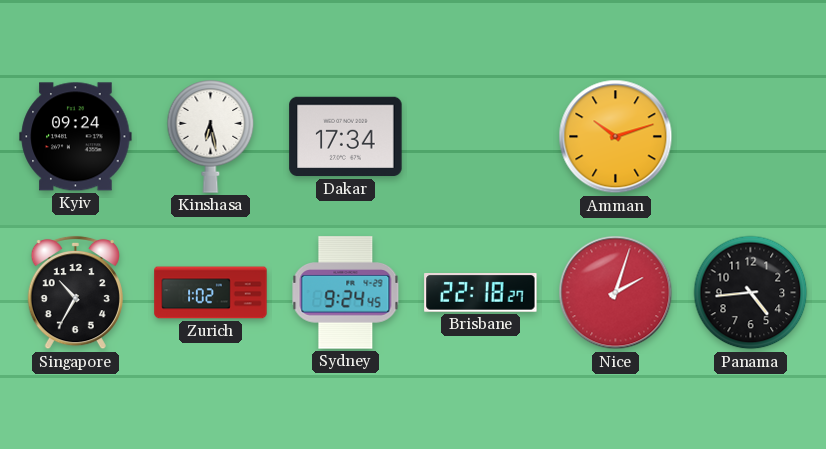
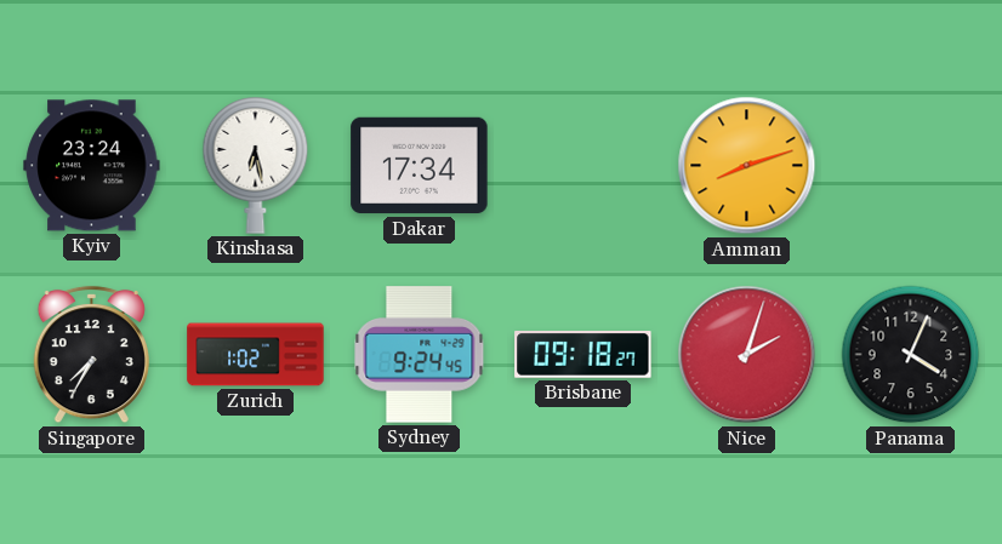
Kyiv: 09:24 -> 23:24 (92, 166)
Amman: 10:12 -> 8:12 (747, 166)
Singapore: 10:35 -> 7:35 (91, 355)
Brisbane: 22:18 -> 09:18 (583, 355)
Panama: 4:44 -> 4:04 (911, 355)
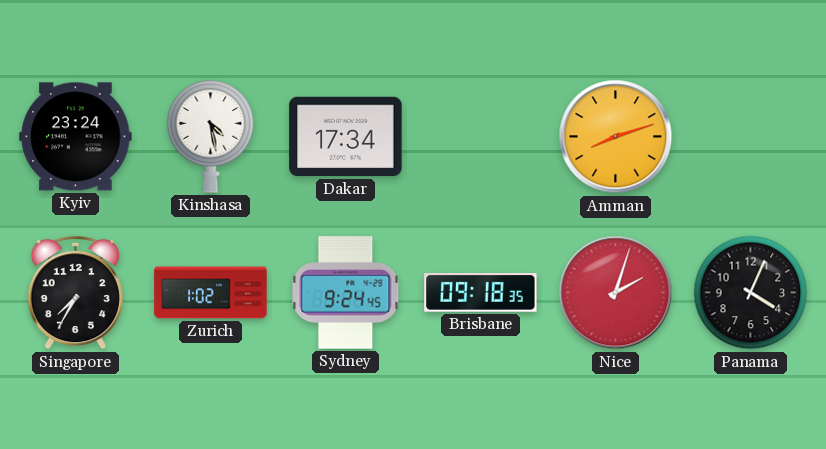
Kinshasa: 6:28 -> 4:28 (211, 137)
Brisbane: 09:18:27 -> 09:18:35 (481, 293)
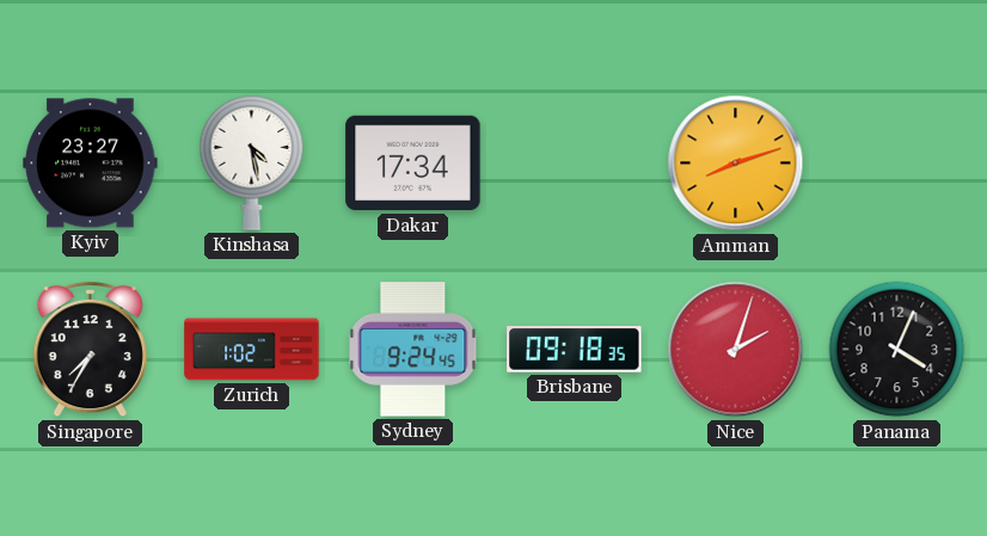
Kyiv: 23:24 -> 23:27 (91, 164)
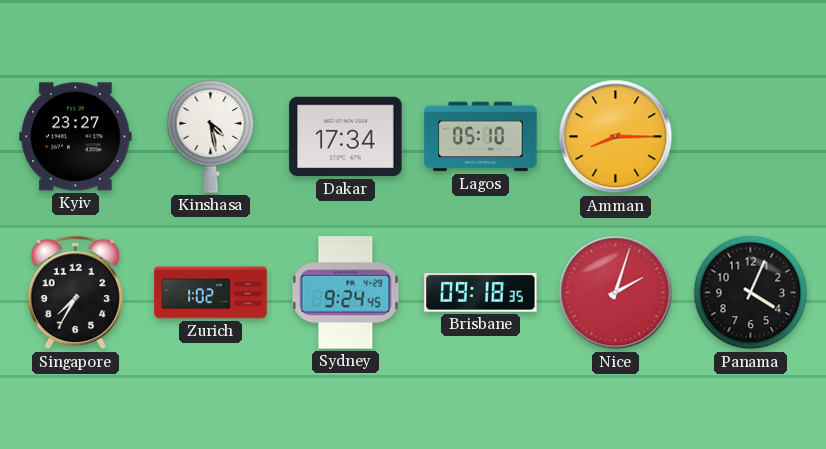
Lagos: none -> 05:10 (481, 137)
Amman: 8:12 -> 8:15 (616, 137)
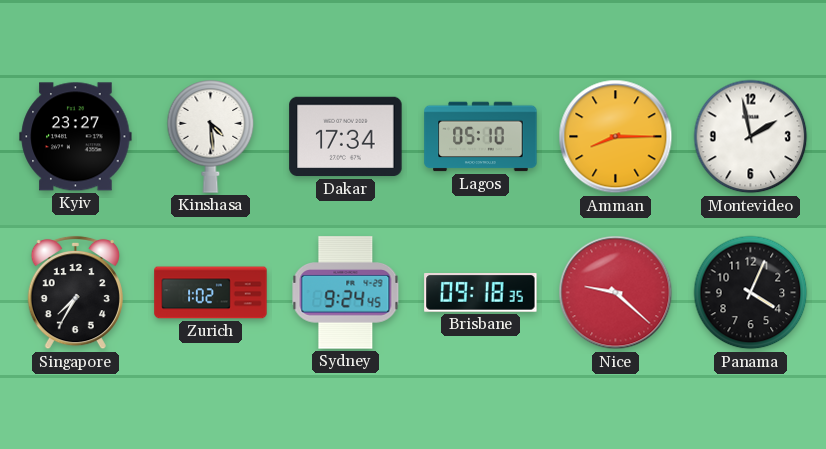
Kinshasa: 4:28 -> 4:29 (211, 137)
Montevideo: none -> 1:58 (751, 137)
Nice: 2:03 -> 9:22 (616, 293)
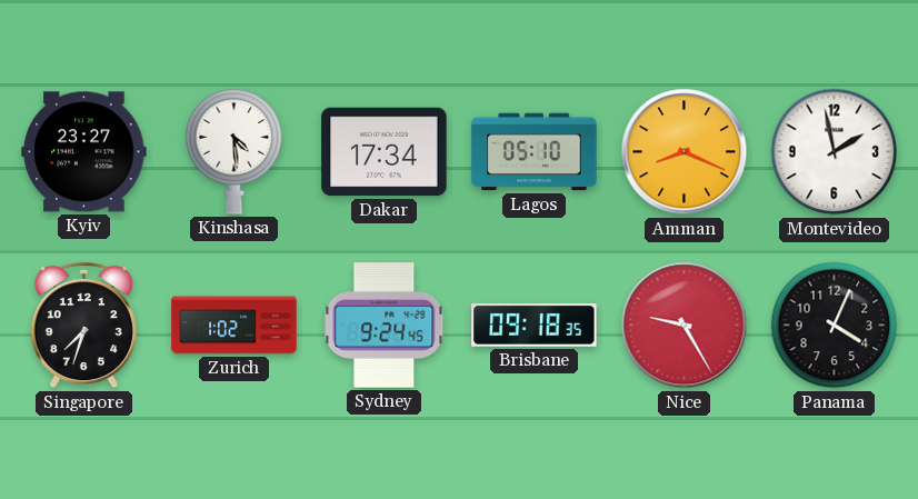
Amman: 8:15 -> 8:19 (685, 152)
Singapore: 7:35 -> 7:33 (83, 326)
Nice: 9:22 -> 9:25 (685, 326)
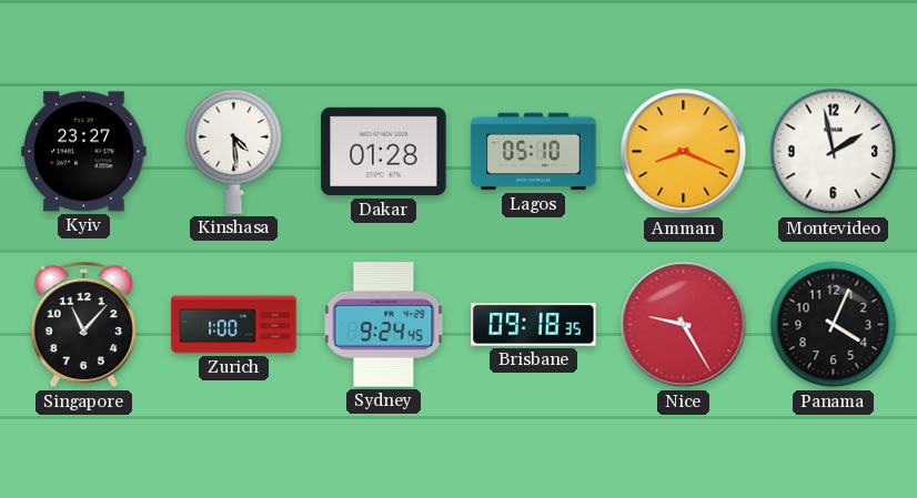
Dakar: 17:34 -> 01:28 (384, 152)
Singapore: 7:33 -> 11:07 (83, 325)
Zurich: 1:02 -> 1:00 (234, 325)
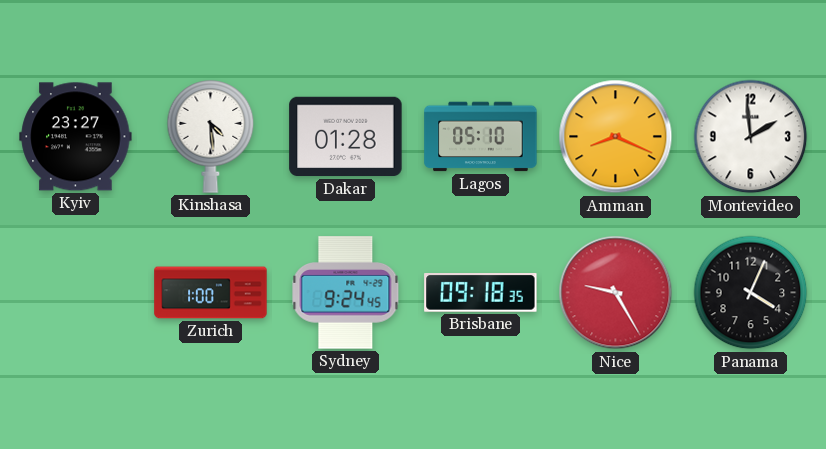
Montevideo: 1:58 -> 1:59 (751, 137)
Singapore: 11:07 -> none (83, 325)
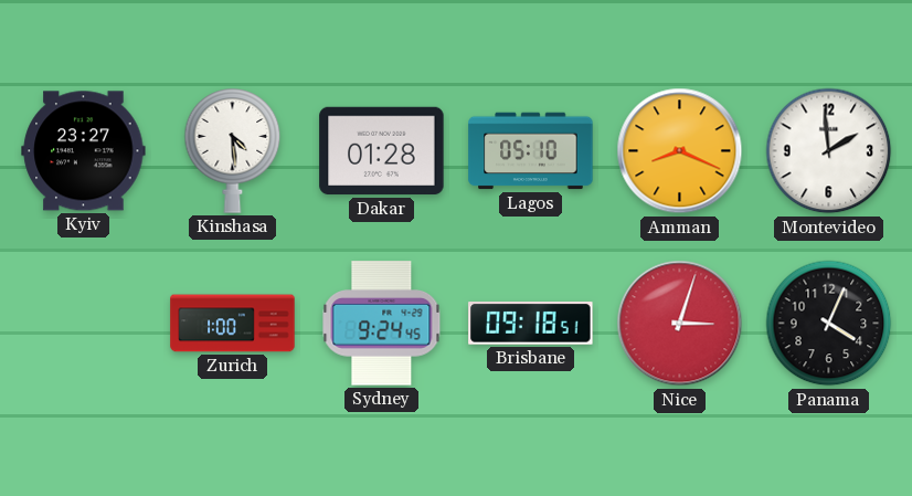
Brisbane: 09:18:35 -> 09:18:51 (531, 324)
Nice: 9:25 -> 3:03 (680, 324)
